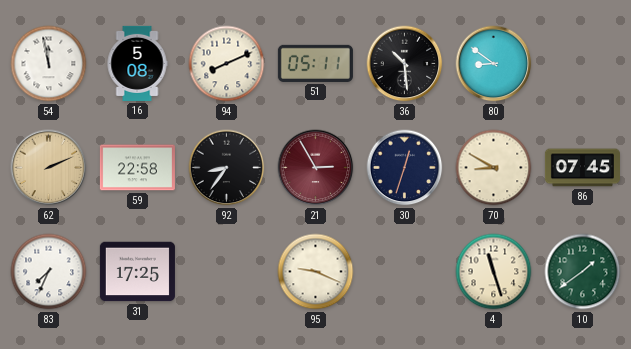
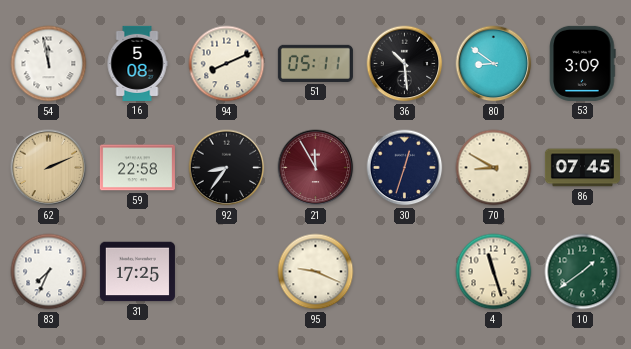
53: none -> 3:09 (583, 63)
21: 2:55 -> 11:55 (316, 168)
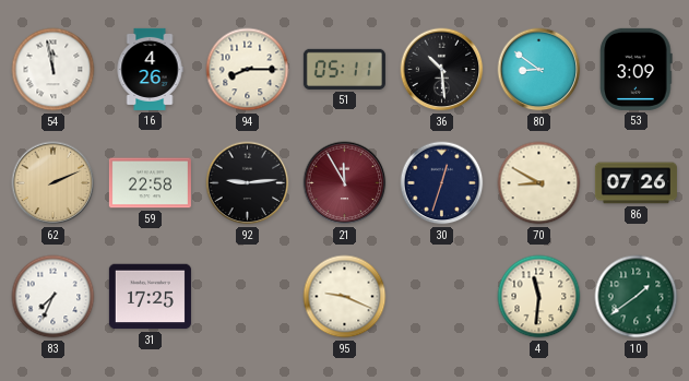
16: 5:08 -> 4:26 (150, 69)
94: 8:11 -> 8:15 (248, 70)
92: 8:36 -> 9:14 (248, 183)
86: 07:45 -> 07:26 (635, 183)
4: 11:27 -> 11:31 (539, 297)
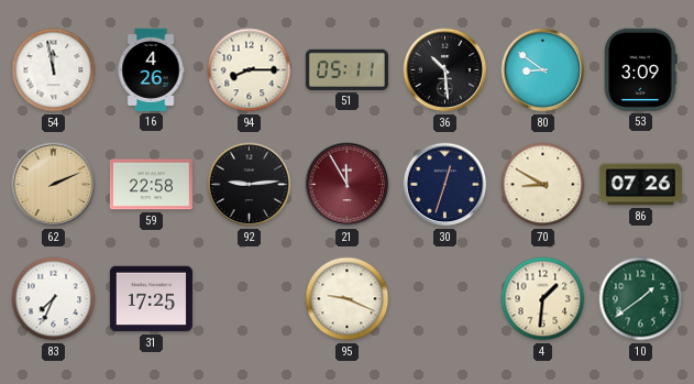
4: 11:31 -> 1:31 (543, 299)
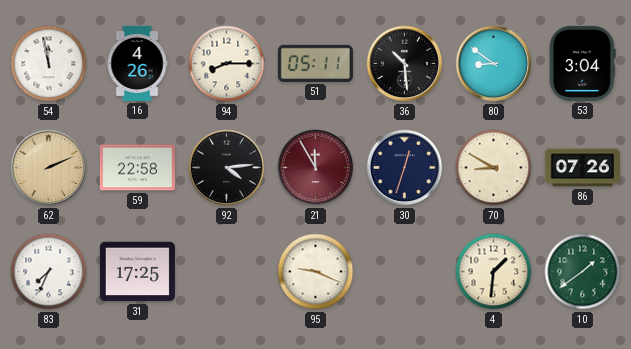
53: 3:09 -> 3:04 (583, 63)
92: 9:14 -> 4:14 (227, 168)
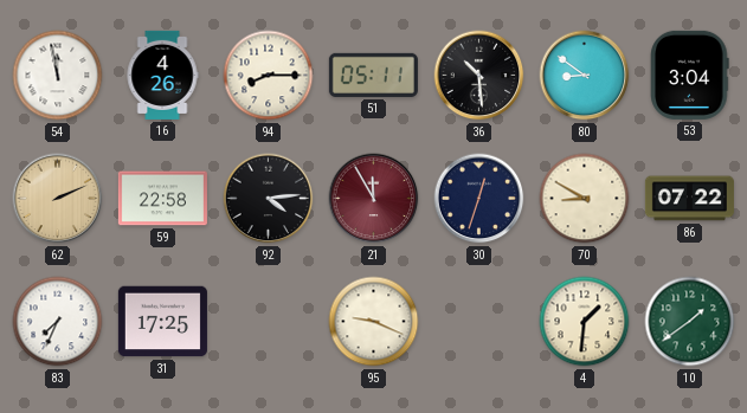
86: 07:26 -> 07:22 (689, 199)
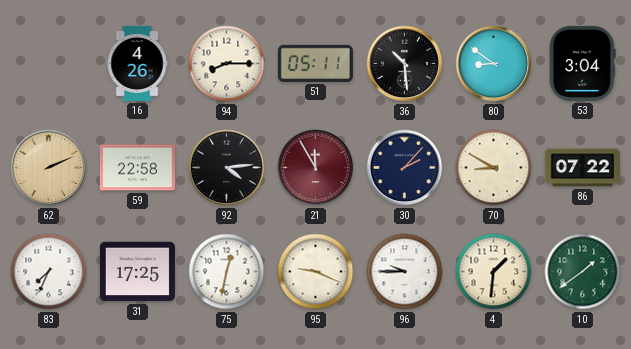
54: 11:58 -> none (58, 76)
30: 12:33 -> 2:07 (405, 168)
75: none -> 12:32 (227, 272)
96: none -> 9:45 (405, 272)
